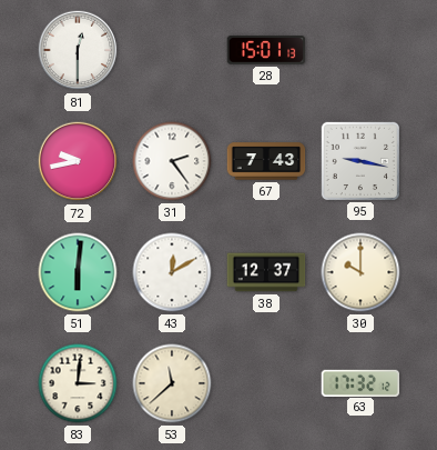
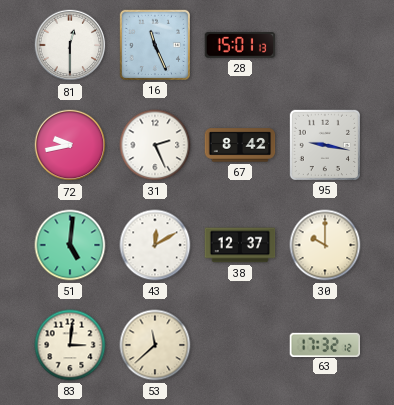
16: none -> 11:26 (154, 44)
31: 2:24 -> 2:26 (155, 145)
67: 7:43 -> 8:42 (240, 145)
51: 6:01 -> 5:01 (70, 245)
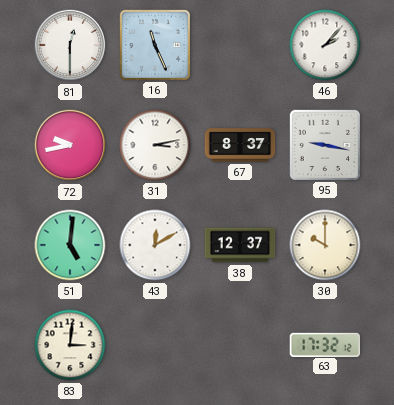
28: 15:01 -> none (240, 45)
46: none -> 2:07 (325, 45)
31: 2:26 -> 3:13 (155, 145)
67: 8:42 -> 8:37 (240, 145)
53: 11:38 -> none (155, 345)
